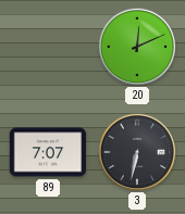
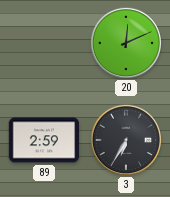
89: 7:07 -> 2:59 (44, 140)
3: 6:32 -> 6:35 (125, 139)
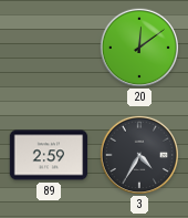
20: 12:11 -> 12:09 (138, 46)
3: 6:35 -> 4:35 (138, 154)
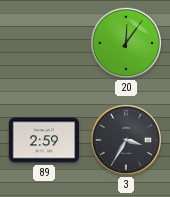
20: 12:09 -> 12:06 (125, 42)
3: 4:35 -> 3:35 (125, 139)
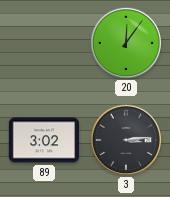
89: 2:59 -> 3:02 (44, 140)
3: 3:35 -> 3:14 (125, 139)
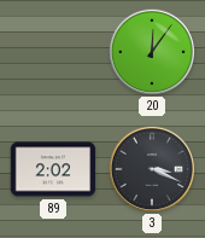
89: 3:02 -> 2:02 (53, 169)
3: 3:14 -> 3:19 (151, 168)
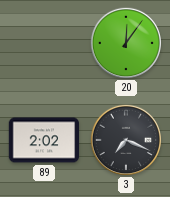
3: 3:19 -> 7:19 (125, 139)
